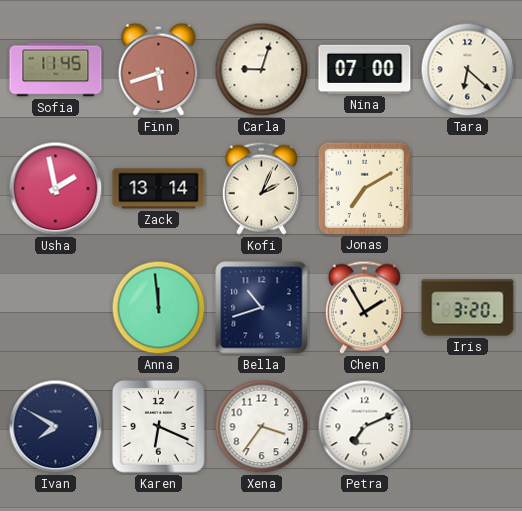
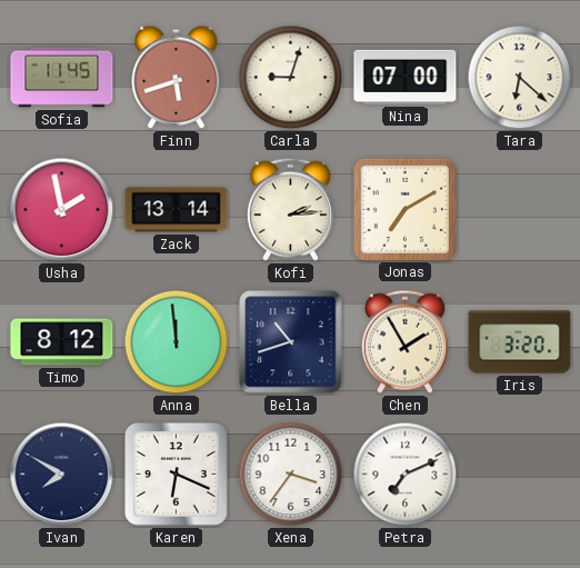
Kofi: 2:04 -> 2:14 (290, 209)
Timo: none -> 8:12 (62, 342)
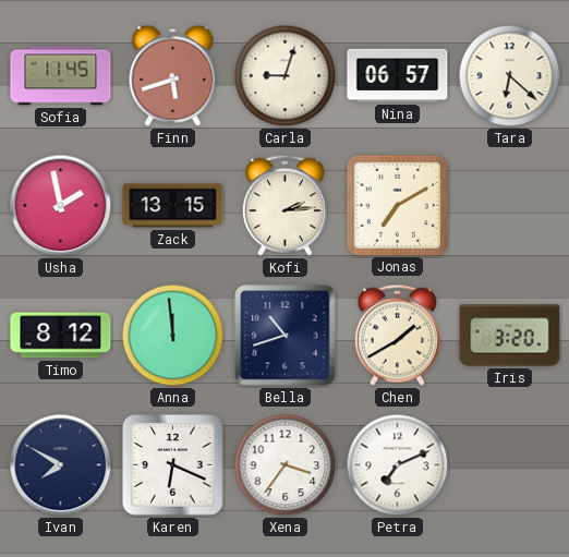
Nina: 07:00 -> 06:57 (398, 75)
Zack: 13:14 -> 13:15 (173, 206)
Chen: 1:55 -> 1:40 (397, 335)
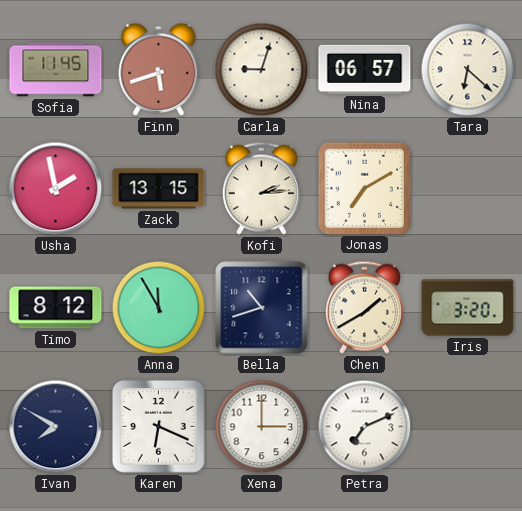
Anna: 11:59 -> 11:55 (159, 308)
Xena: 3:36 -> 3:00 (262, 427)
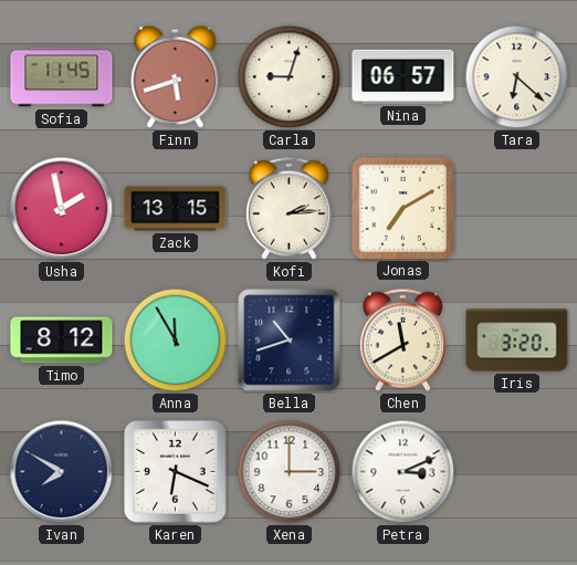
Chen: 1:40 -> 11:40 (402, 339)
Petra: 7:11 -> 3:11 (403, 472)
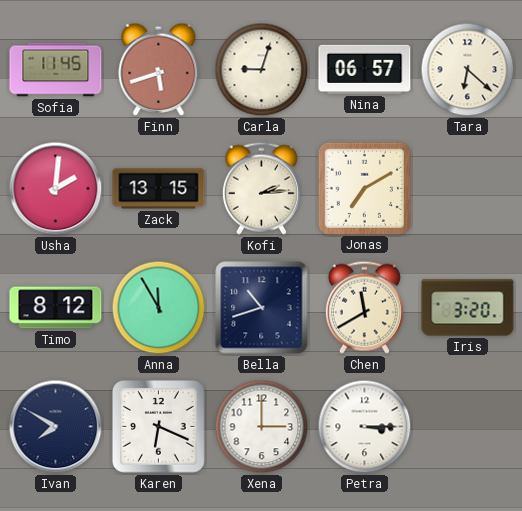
Usha: 1:58 -> 2:01 (56, 189)
Petra: 3:11 -> 3:15 (365, 427)
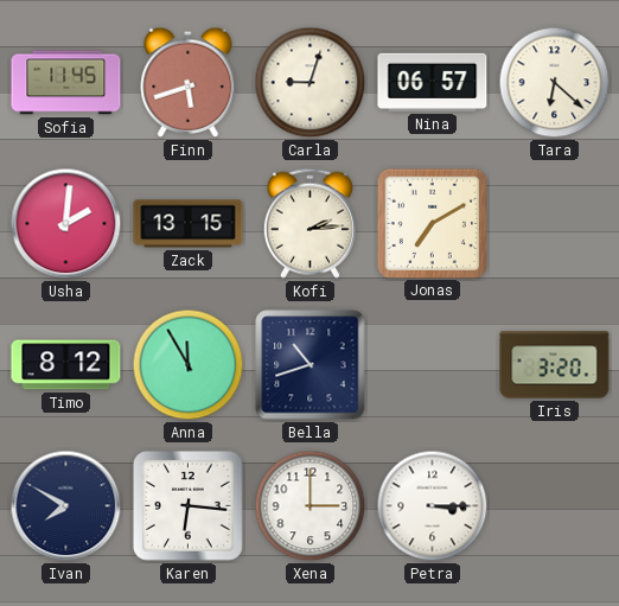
Chen: 11:40 -> none (364, 307)
Karen: 6:19 -> 6:16 (189, 506)
